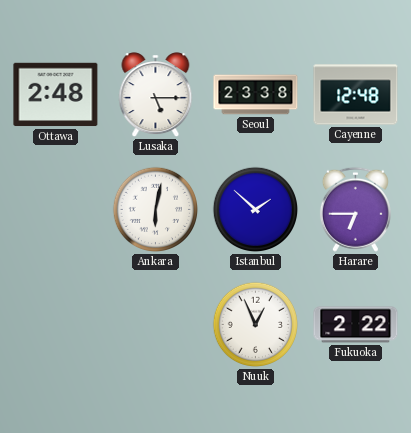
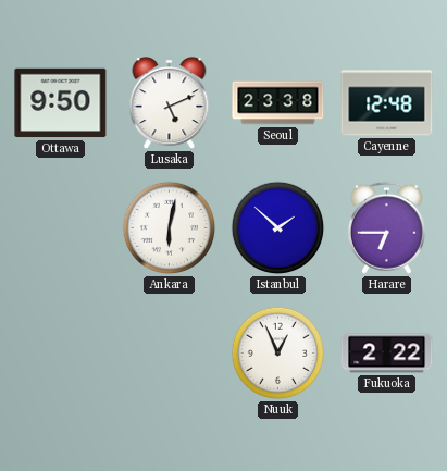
Ottawa: 2:48 -> 9:50 (61, 103)
Lusaka: 5:15 -> 5:11 (170, 103)
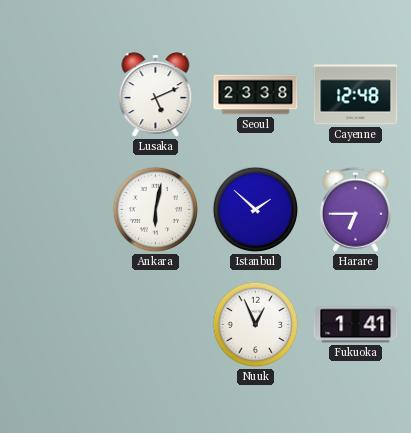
Ottawa: 9:50 -> none (61, 103)
Fukuoka: 2:22 -> 1:41 (356, 325)
